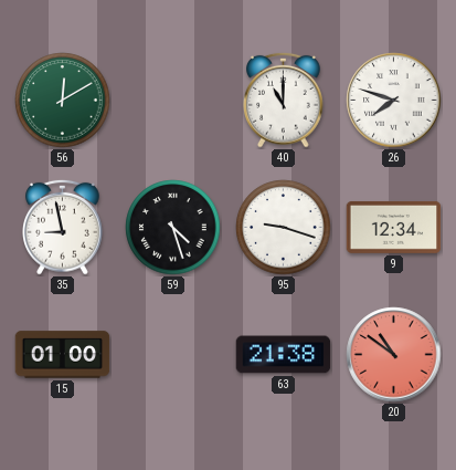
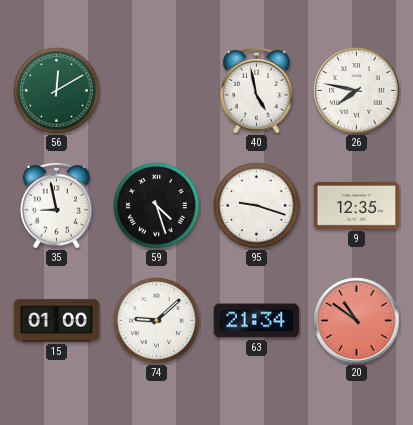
40: 11:00 -> 4:58 (257, 90)
26: 7:48 -> 7:47 (357, 91)
9: 12:34 -> 12:35 (357, 205)
74: none -> 9:08 (157, 321)
63: 21:38 -> 21:34 (257, 321)
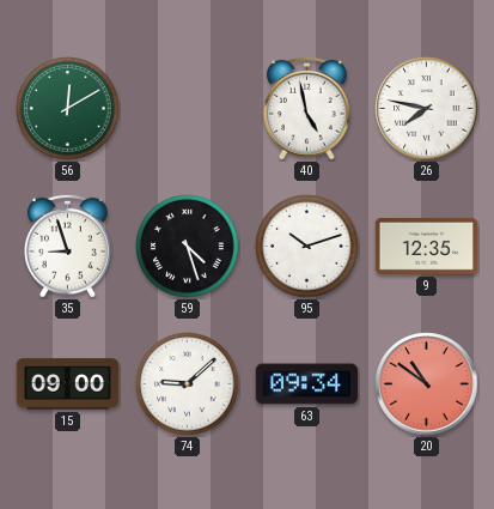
35: 8:58 -> 8:57 (68, 246)
95: 9:18 -> 10:12 (307, 247)
15: 01:00 -> 09:00 (68, 384)
63: 21:34 -> 09:34 (307, 384)
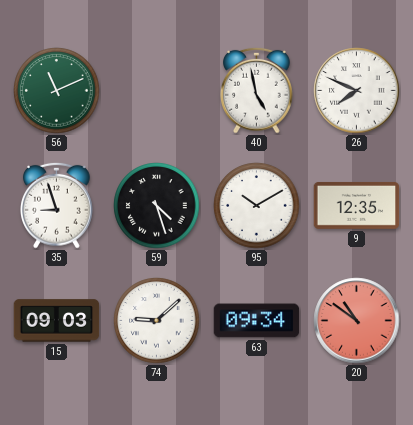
56: 12:10 -> 11:11 (57, 91)
26: 7:47 -> 7:49 (357, 91)
95: 10:12 -> 10:10 (257, 206)
15: 09:00 -> 09:03 (57, 321)
